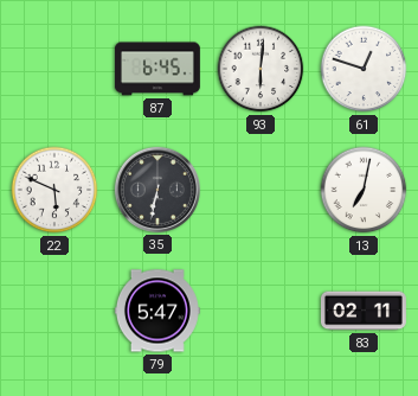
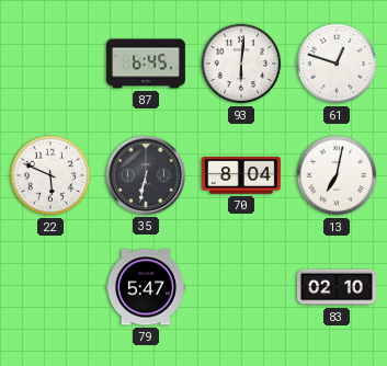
70: none -> 8:04 (241, 175)
83: 02:11 -> 02:10 (337, 287)
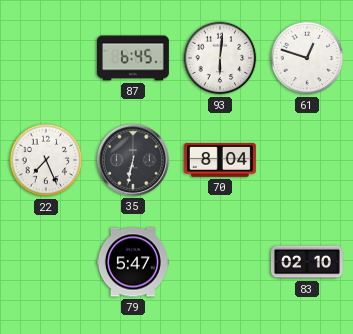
22: 5:49 -> 7:26 (46, 160)
13: 7:02 -> none (337, 175)
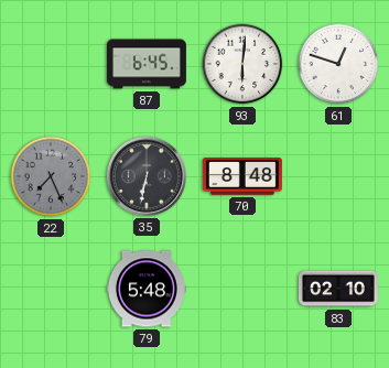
22 dial: white -> grey (51, 176)
70: 8:04 -> 8:48 (242, 176)
79: 5:47 -> 5:48 (147, 289)
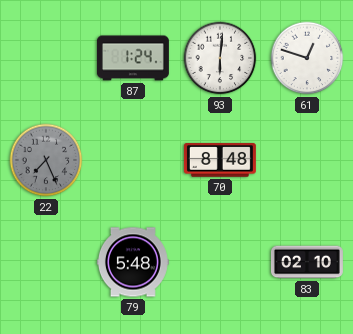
87: 6:45 -> 1:24 (133, 58)
35: 6:32 -> none (147, 176)
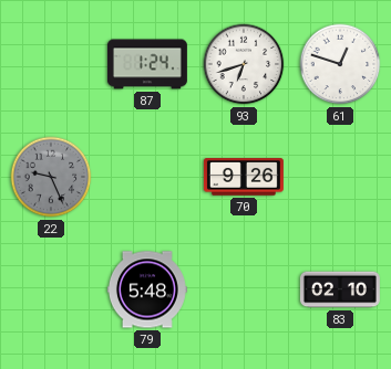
93: 6:01 -> 6:42 (244, 64)
22: 7:26 -> 9:26 (51, 177)
70: 8:48 -> 9:26 (244, 177)
